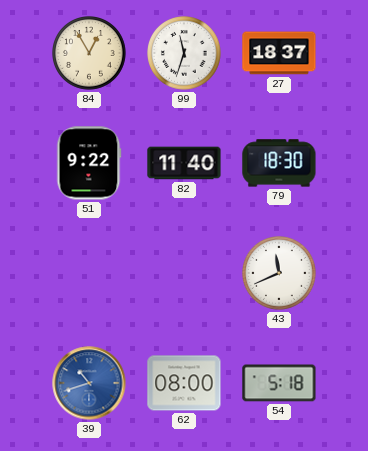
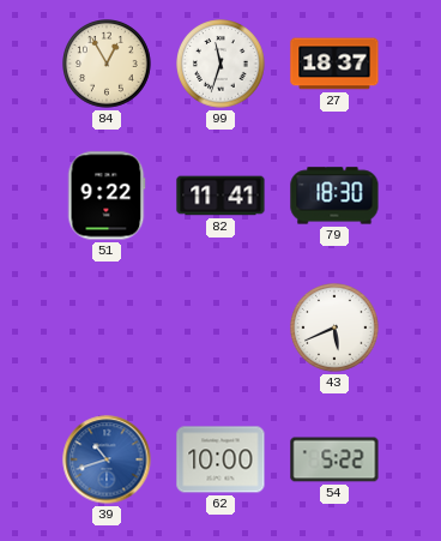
82: 11:40 -> 11:41 (220, 196)
43: 11:41 -> 5:41 (336, 329)
62: 08:00 -> 10:00 (220, 459)
54: 5:18 -> 5:22 (334, 459)
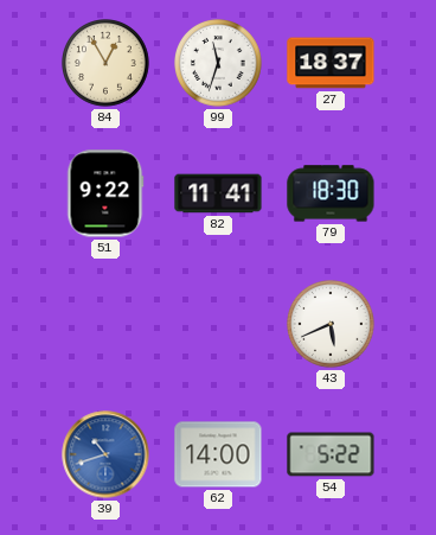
62: 10:00 -> 14:00 (218, 454)
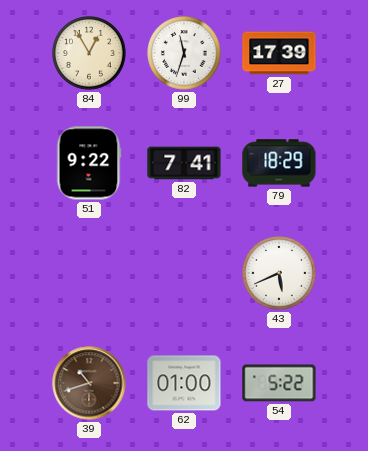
27: 18:37 -> 17:39 (279, 53)
82: 11:41 -> 7:41 (184, 163)
79: 18:30 -> 18:29 (279, 163)
39 dial: blue -> brown (89, 383)
62: 14:00 -> 01:00 (184, 383)
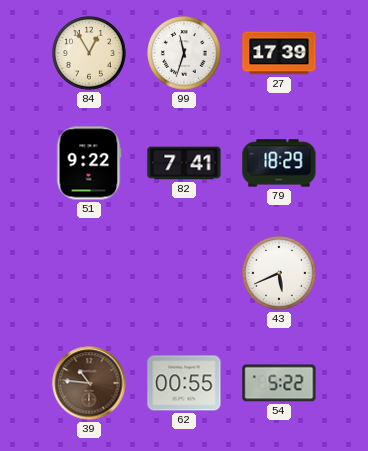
39: 10:42 -> 10:46 (89, 383)
62: 01:00 -> 00:55 (184, 383)
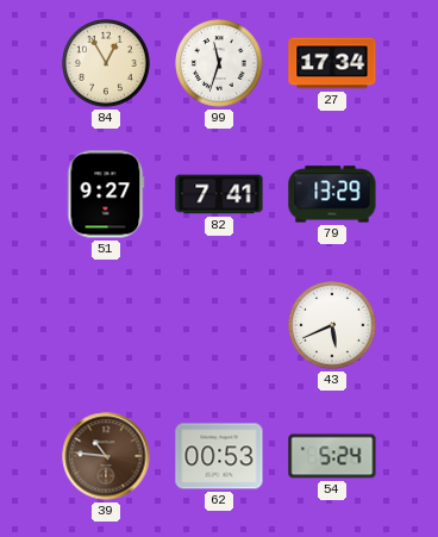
27: 17:39 -> 17:34 (332, 63)
51: 9:22 -> 9:27 (106, 194)
79: 18:29 -> 13:29 (332, 194)
62: 00:55 -> 00:53 (219, 456)
54: 5:22 -> 5:24 (332, 456)
